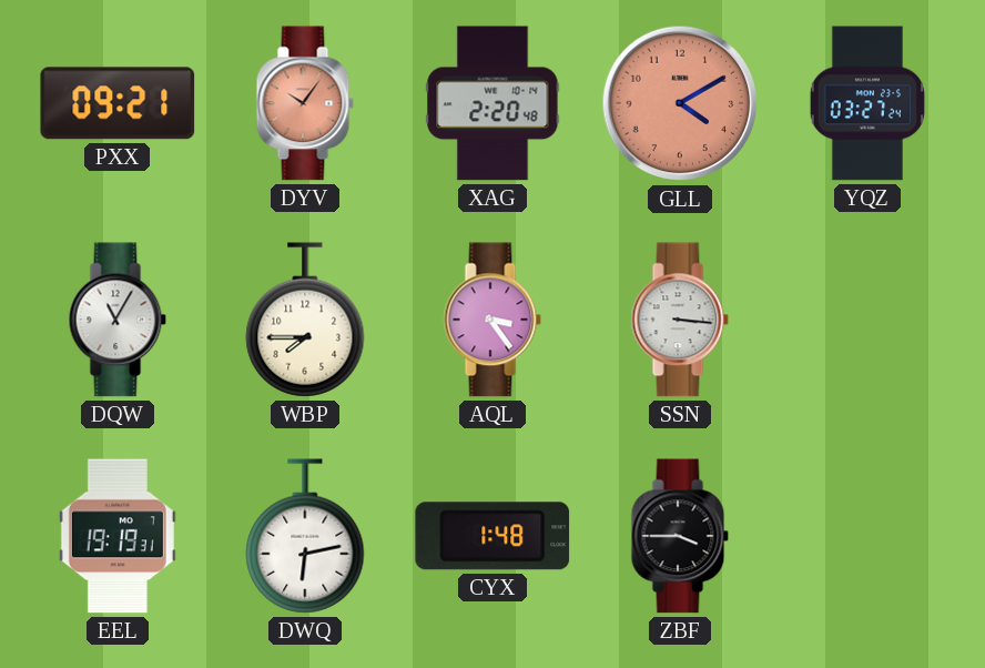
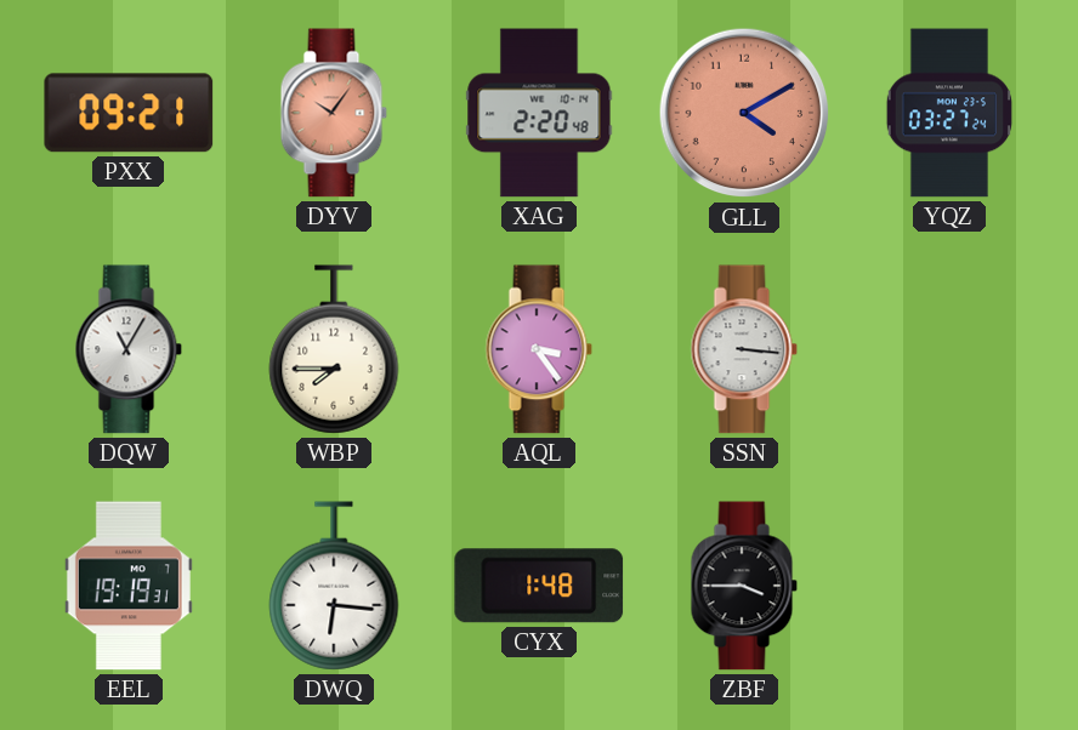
DWQ: 6:13 -> 6:16 (334, 586)
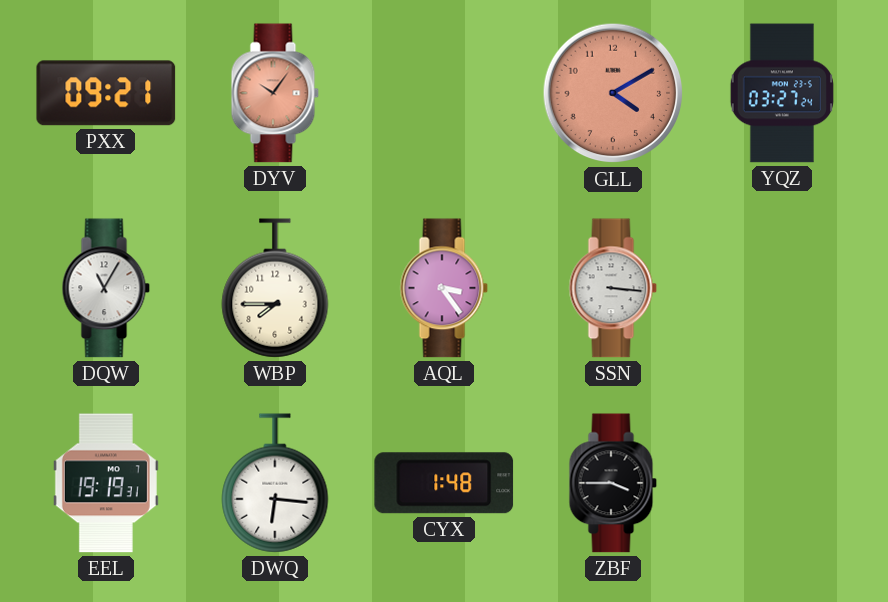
XAG: 2:20 -> none (539, 113)
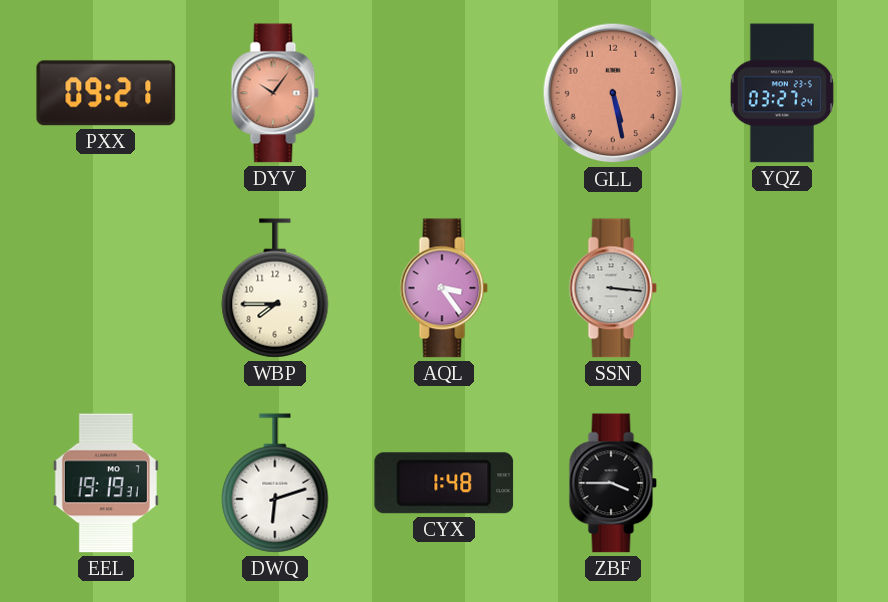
GLL: 4:10 -> 5:28 (613, 93)
DQW: 11:05 -> none (106, 288)
DWQ: 6:16 -> 6:12 (275, 483)
